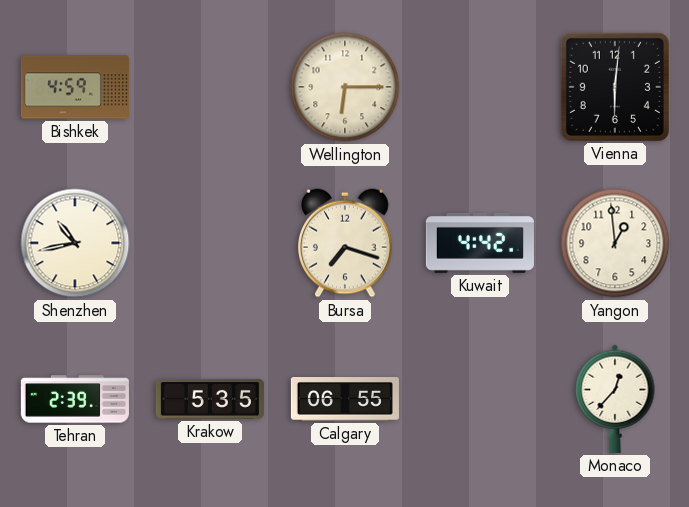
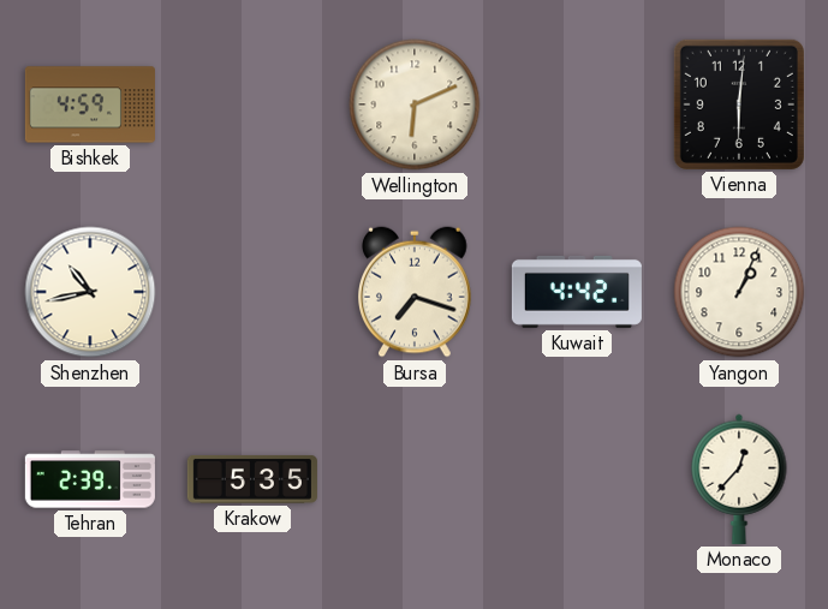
Wellington: 6:15 -> 6:11 (415, 105)
Yangon: 12:59 -> 1:04 (739, 292)
Calgary: 06:55 -> none (345, 400)
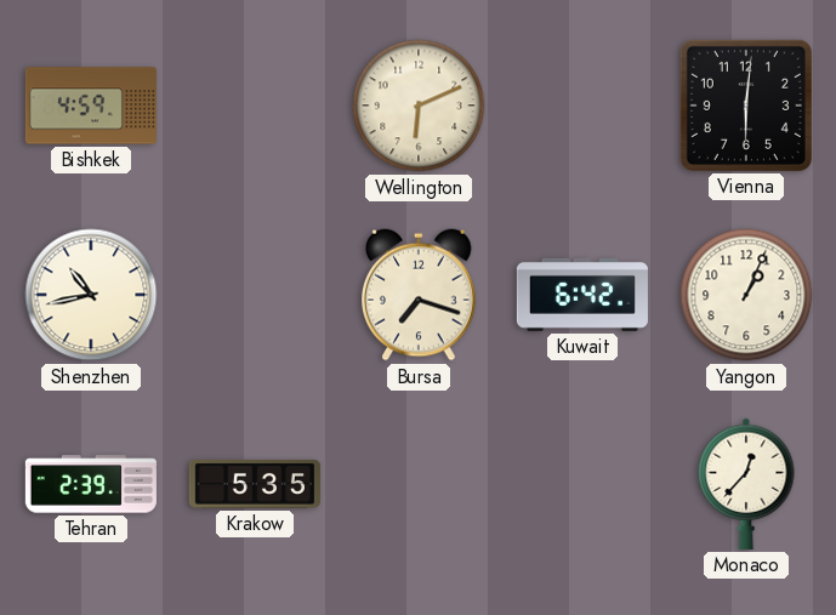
Kuwait: 4:42 -> 6:42 (582, 295)
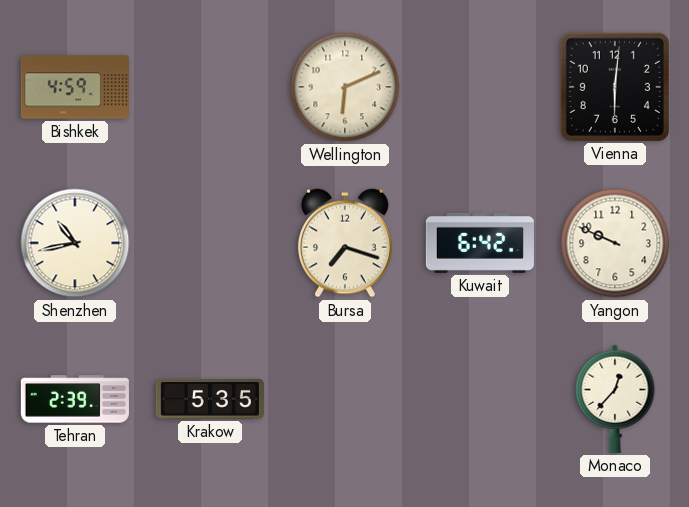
Yangon: 1:04 -> 9:49 (615, 243)
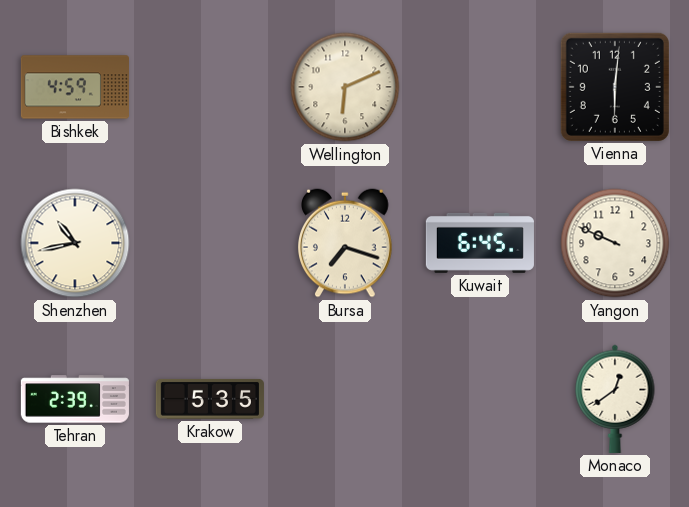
Kuwait: 6:42 -> 6:45 (480, 243)
Monaco: 12:37 -> 12:39 (615, 399)
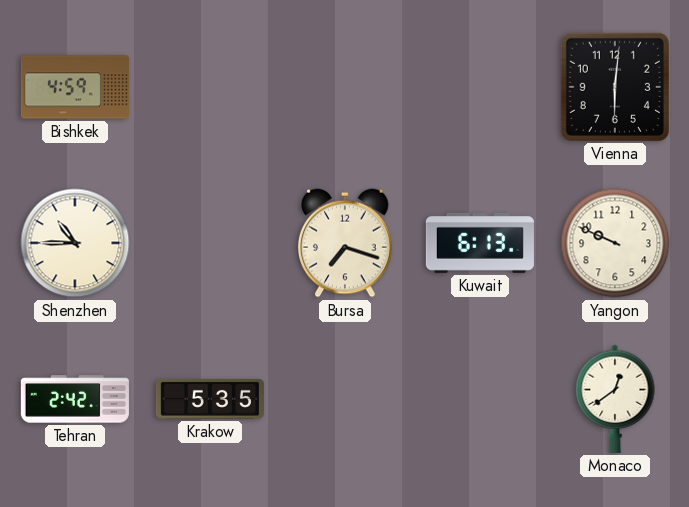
Wellington: 6:11 -> none (345, 87)
Shenzhen: 10:43 -> 10:45 (75, 243)
Kuwait: 6:45 -> 6:13 (480, 243)
Tehran: 2:39 -> 2:42 (75, 399)
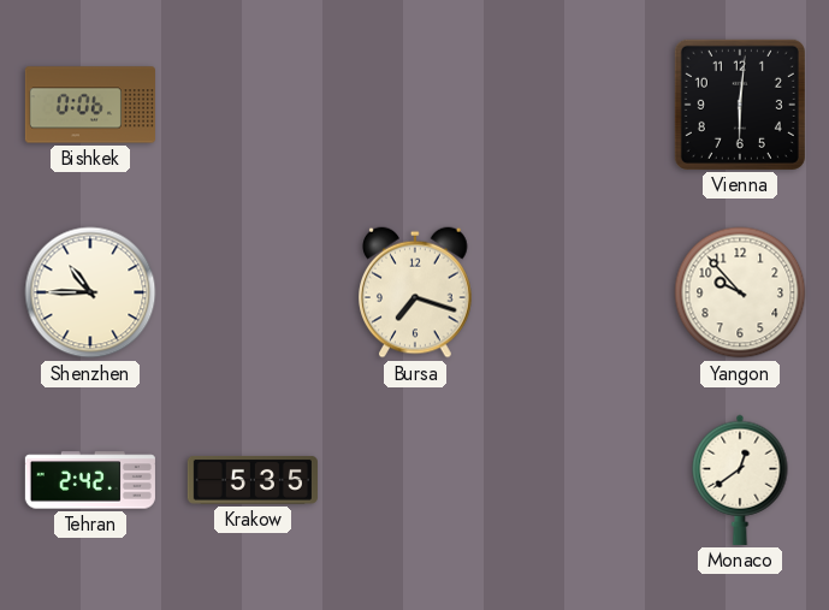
Bishkek: 4:59 -> 0:06 (90, 105)
Kuwait: 6:13 -> none (480, 243)
Yangon: 9:49 -> 9:53 (740, 292)
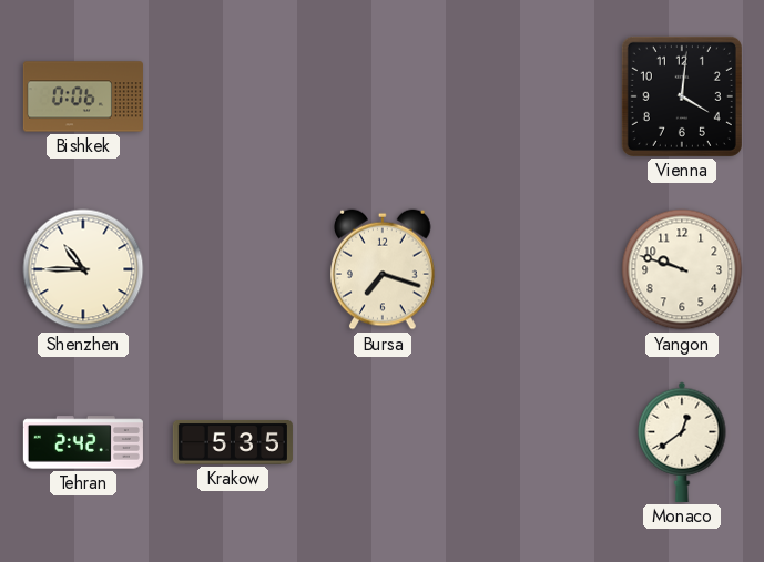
Vienna: 6:01 -> 4:01 (682, 96)
Yangon: 9:53 -> 9:48 (682, 269)
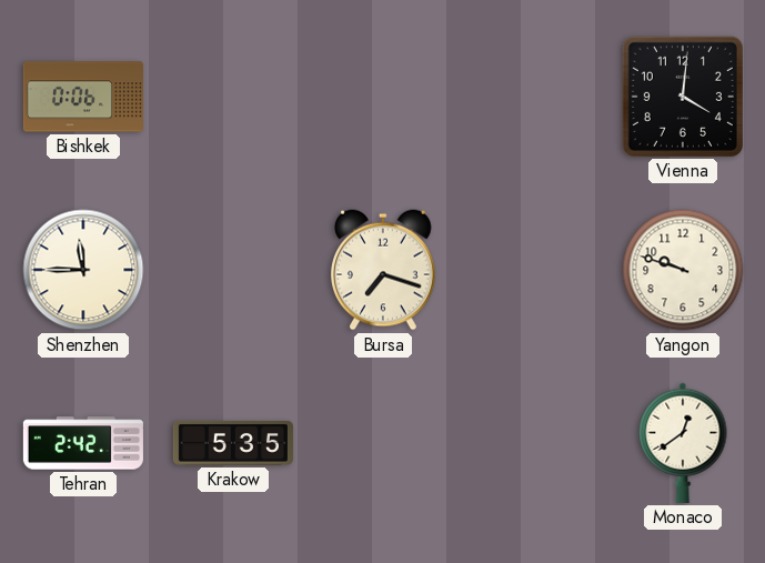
Shenzhen: 10:45 -> 11:45 (83, 270)
